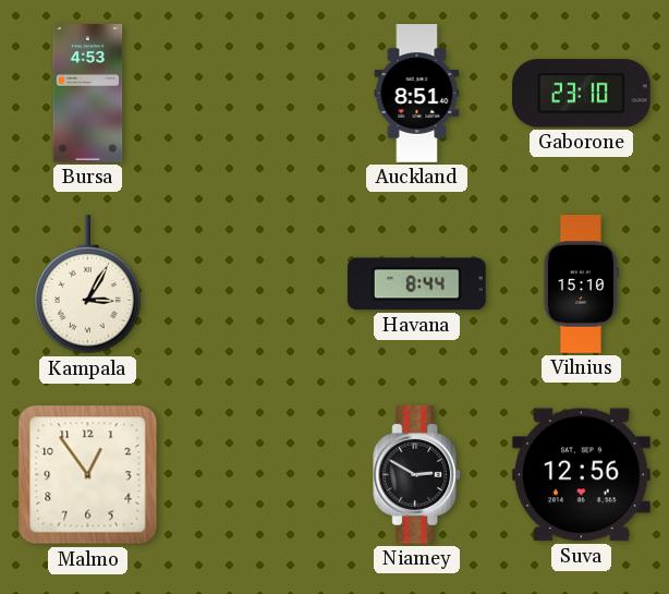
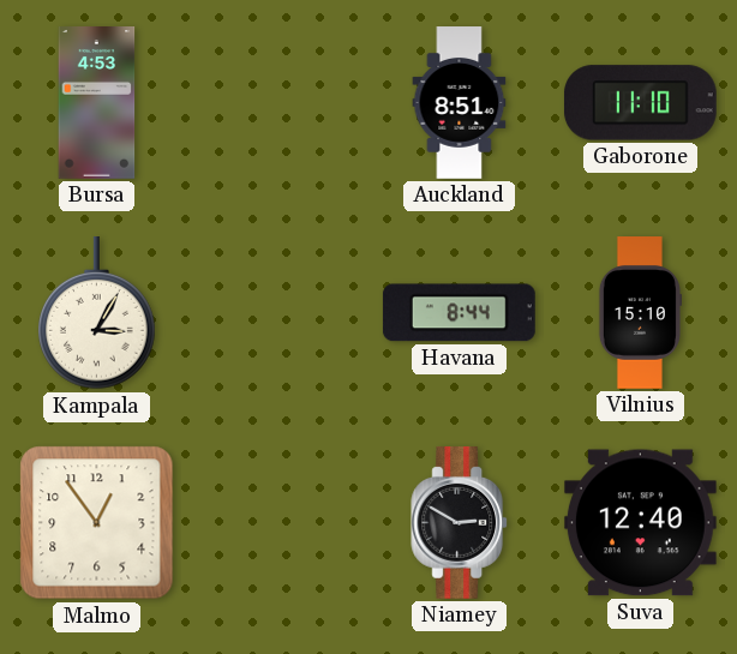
Gaborone: 23:10 -> 11:10 (640, 103)
Suva: 12:56 -> 12:40 (640, 523)
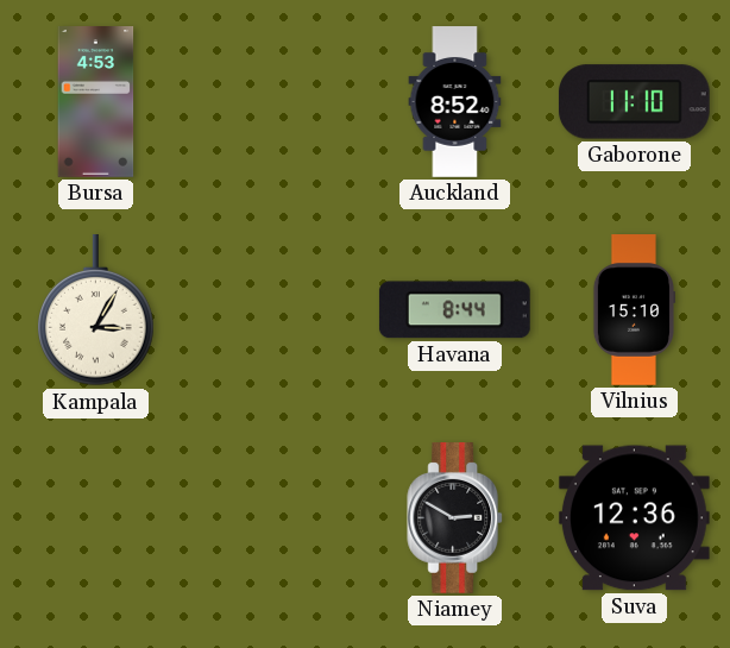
Auckland: 8:51 -> 8:52 (455, 102)
Malmo: 12:54 -> none (97, 523)
Suva: 12:40 -> 12:36 (634, 518)
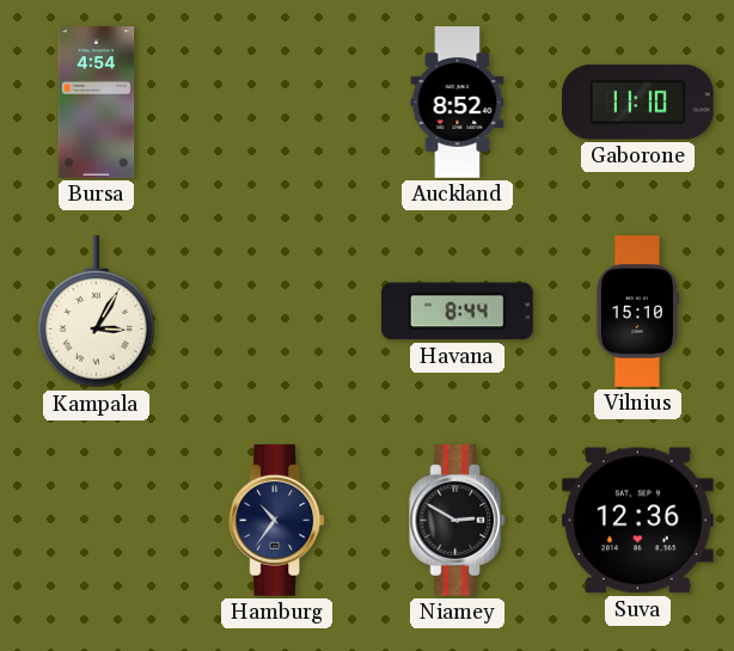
Bursa: 4:53 -> 4:54 (97, 103)
Hamburg: none -> 10:36 (277, 521)
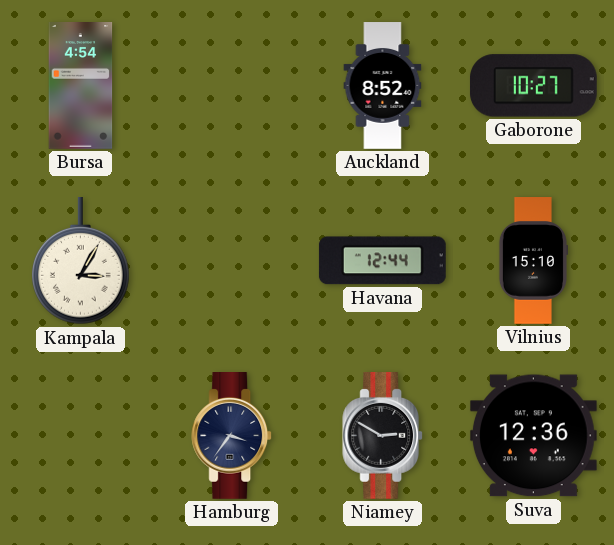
Gaborone: 11:10 -> 10:27 (533, 86)
Havana: 8:44 -> 12:44 (382, 261)
Hamburg: 10:36 -> 3:36 (232, 436)
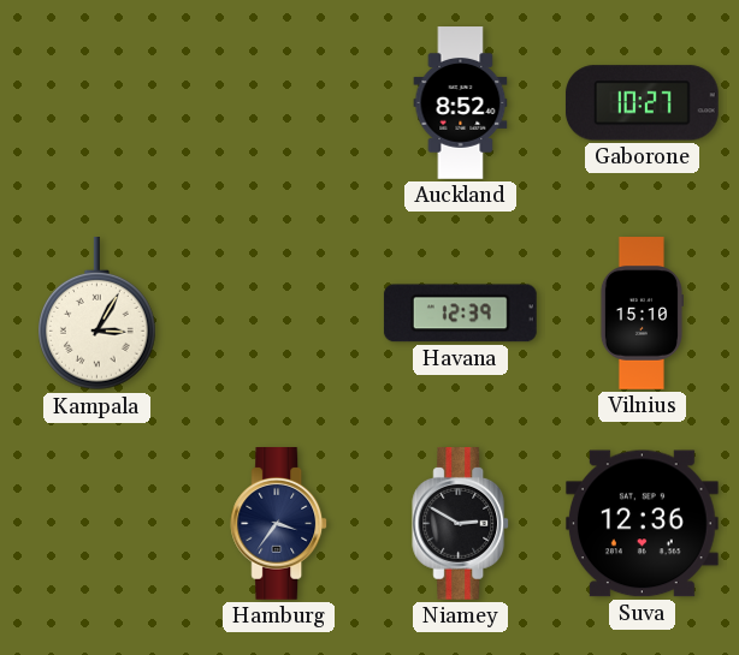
Bursa: 4:54 -> none (81, 86)
Havana: 12:44 -> 12:39 (460, 314)
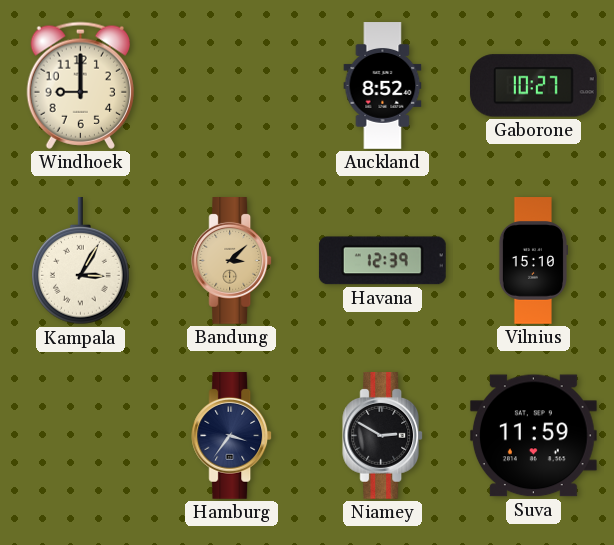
Windhoek: none -> 9:00 (80, 85)
Bandung: none -> 3:08 (232, 261)
Suva: 12:36 -> 11:59 (533, 436)
